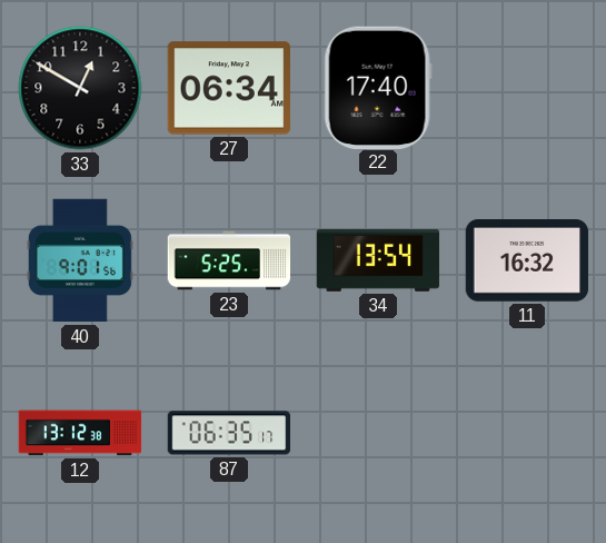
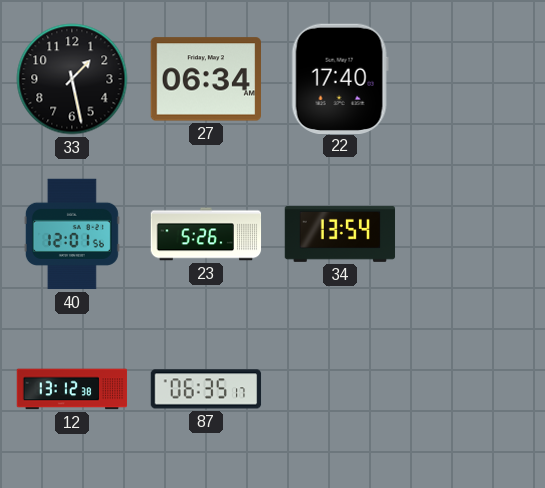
33: 12:50 -> 1:28 (72, 79)
40: 9:01 -> 12:01 (72, 234)
23: 5:25 -> 5:26 (206, 234)
11: 16:32 -> none (527, 261)
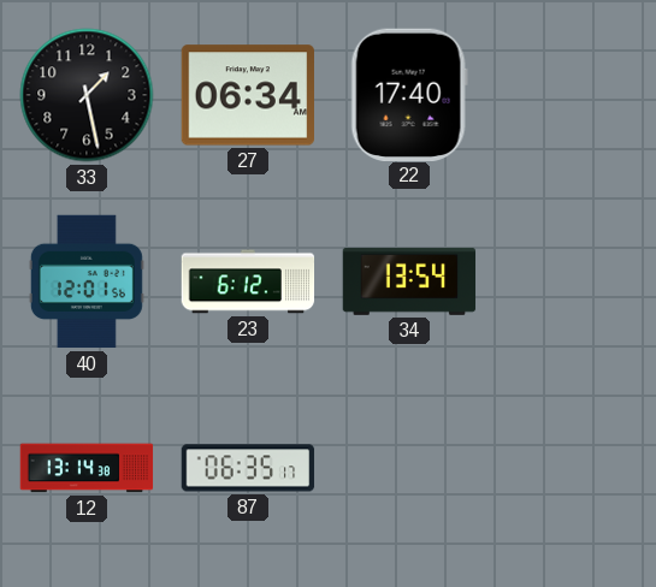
23: 5:26 -> 6:12 (248, 281)
12: 13:12 -> 13:14 (87, 468)
